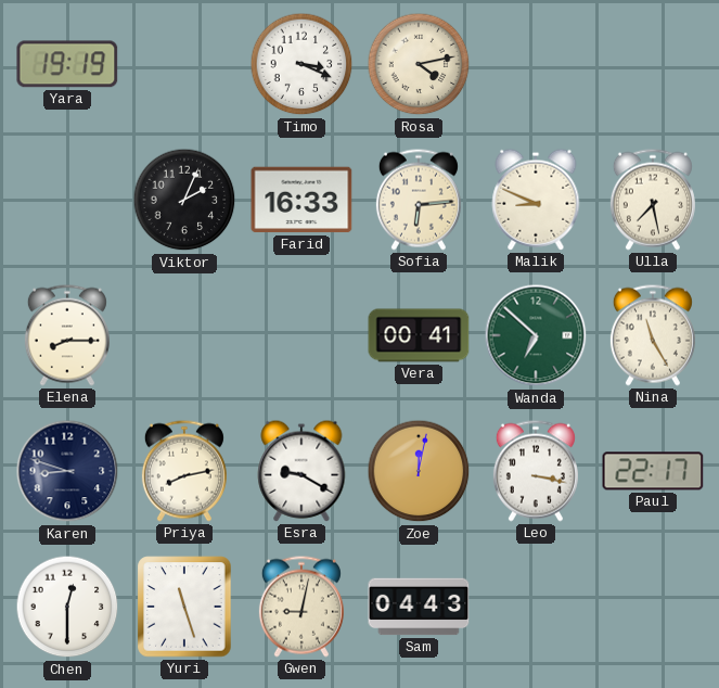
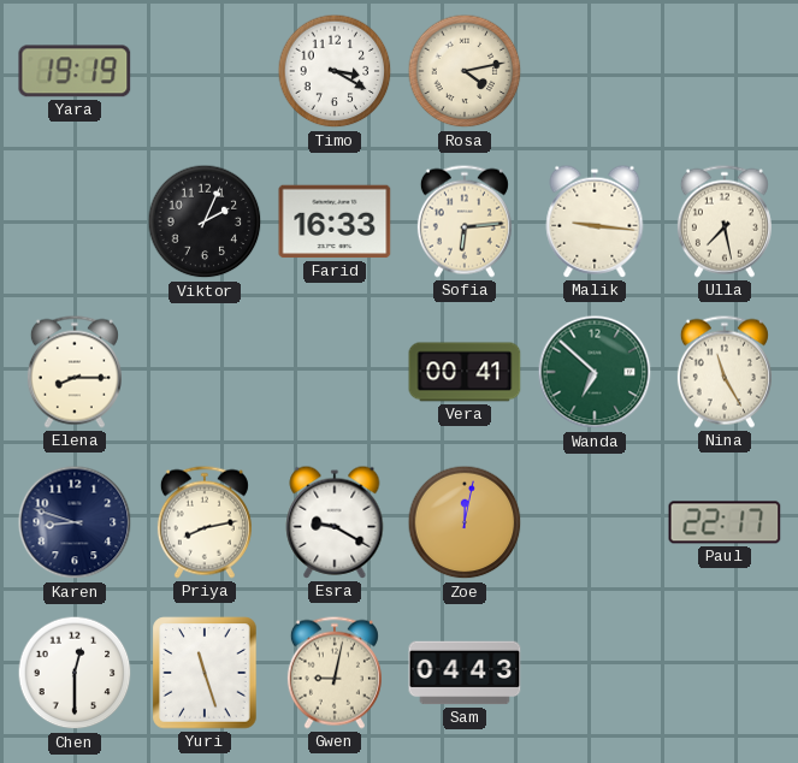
Timo: 3:19 -> 3:20 (335, 71)
Malik: 8:49 -> 9:16 (595, 221)
Leo: 3:17 -> none (536, 471)
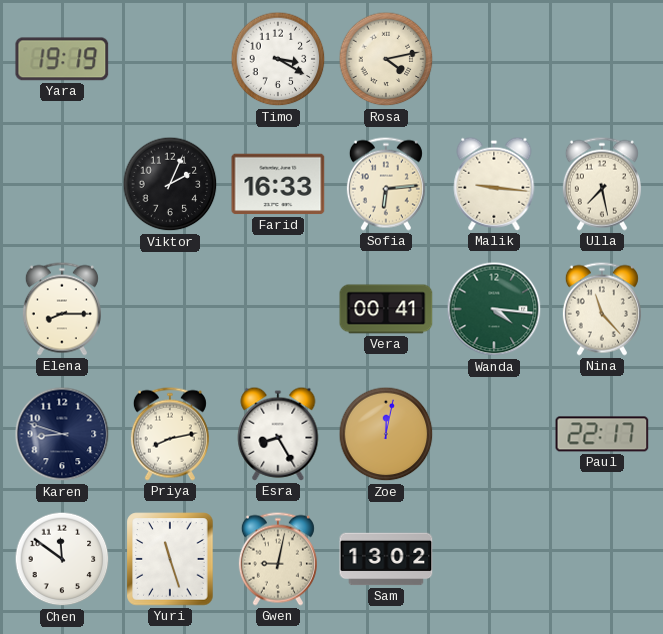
Wanda: 6:52 -> 4:16 (494, 309)
Nina: 11:25 -> 11:23 (602, 309)
Esra: 9:20 -> 8:25 (278, 434)
Chen: 12:30 -> 11:51 (62, 559)
Sam: 04:43 -> 13:02 (386, 559)
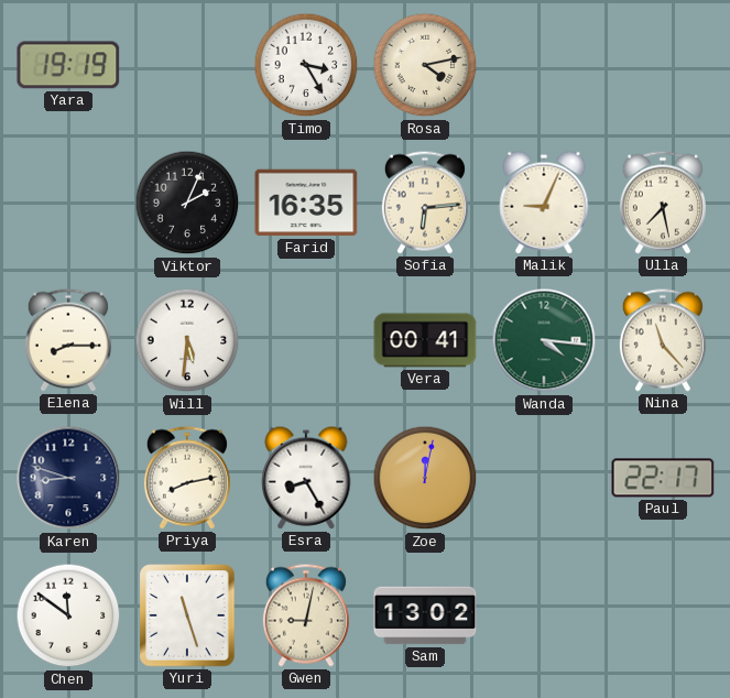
Timo: 3:20 -> 3:25 (306, 65)
Farid: 16:33 -> 16:35 (306, 203)
Malik: 9:16 -> 9:04 (544, 203)
Will: none -> 5:31 (187, 340)
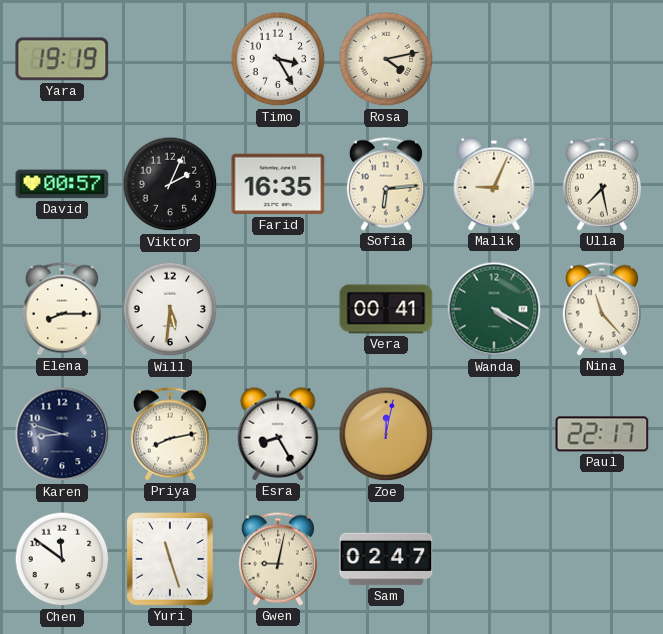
David: none -> 00:57 (62, 184)
Wanda: 4:16 -> 4:20 (494, 309)
Sam: 13:02 -> 02:47 (386, 559)
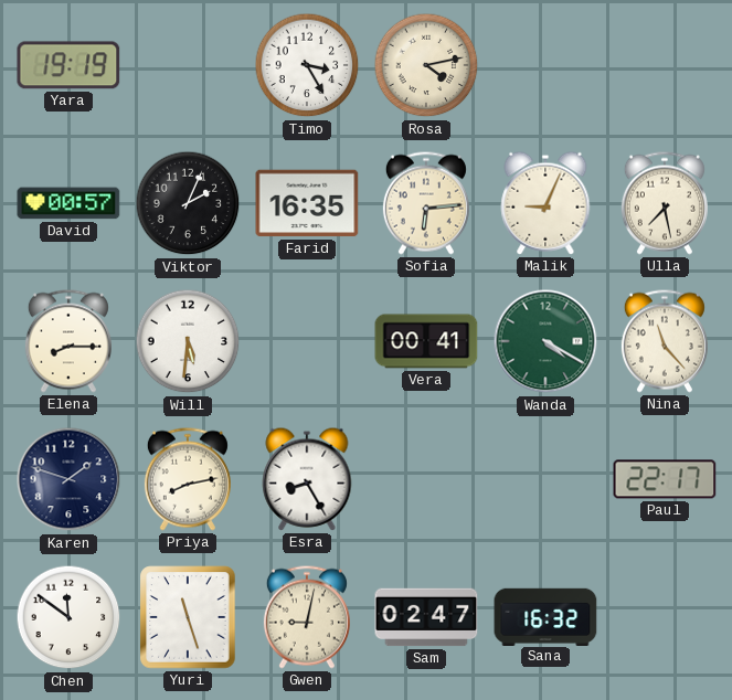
Karen: 8:48 -> 1:48 (68, 479)
Zoe: 12:02 -> none (386, 434)
Sana: none -> 16:32 (545, 616)
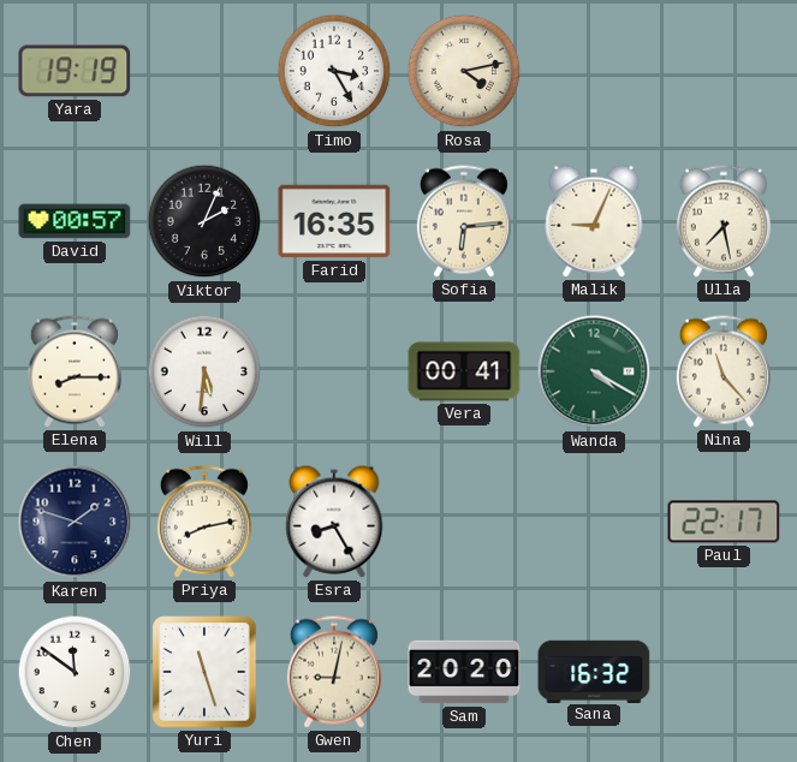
Sam: 02:47 -> 20:20 (464, 672)
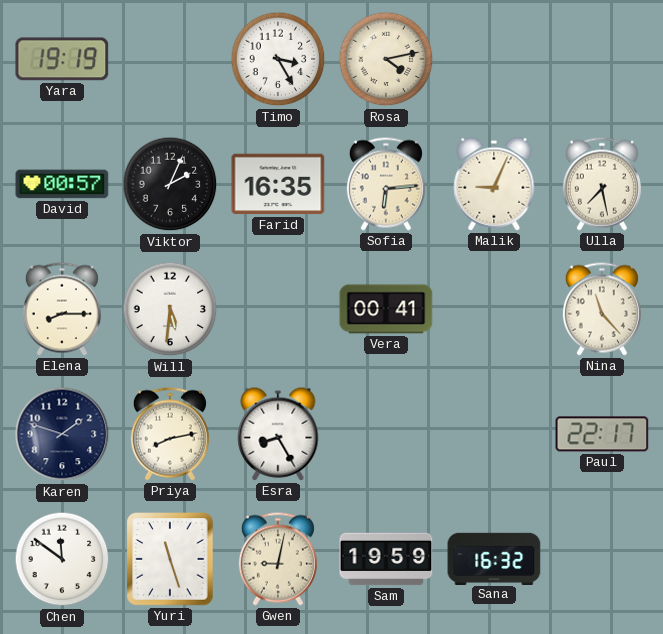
Wanda: 4:20 -> none (594, 371)
Sam: 20:20 -> 19:59 (386, 559)
